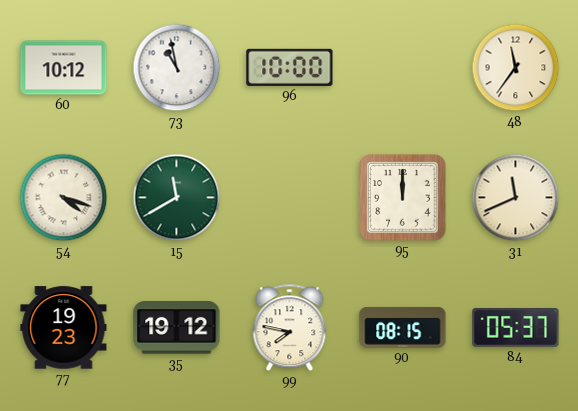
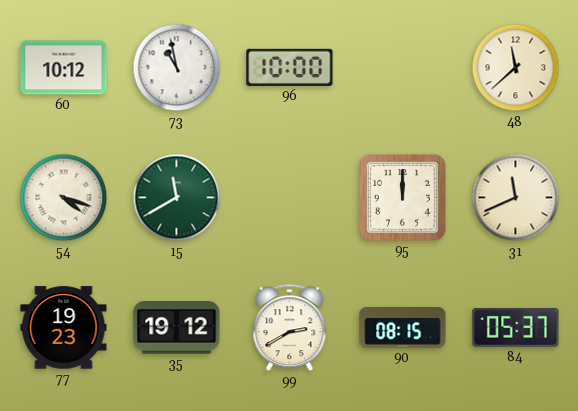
48: 11:36 -> 11:38 (516, 68)
99: 7:47 -> 2:40 (290, 328)
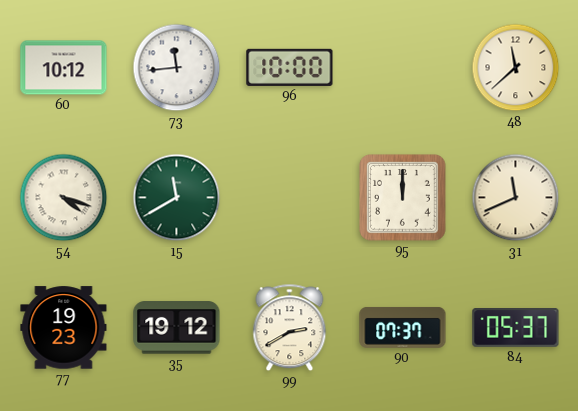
73: 10:58 -> 11:44 (177, 68)
90: 08:15 -> 07:37 (403, 327)
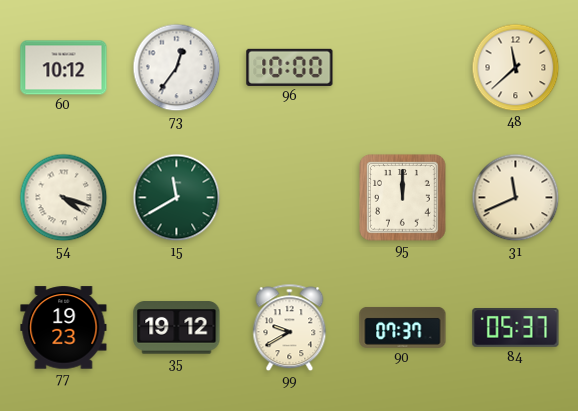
73: 11:44 -> 12:36 (177, 68)
99: 2:40 -> 9:40 (290, 328)
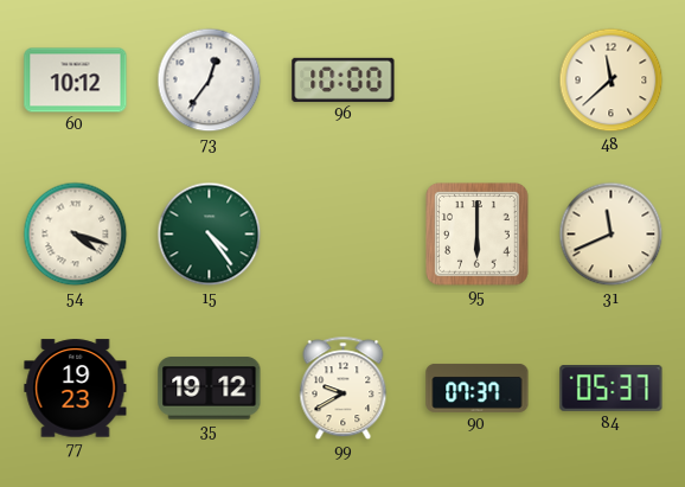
15: 11:40 -> 4:24 (210, 235)
95: 12:00 -> 6:00 (478, 235)
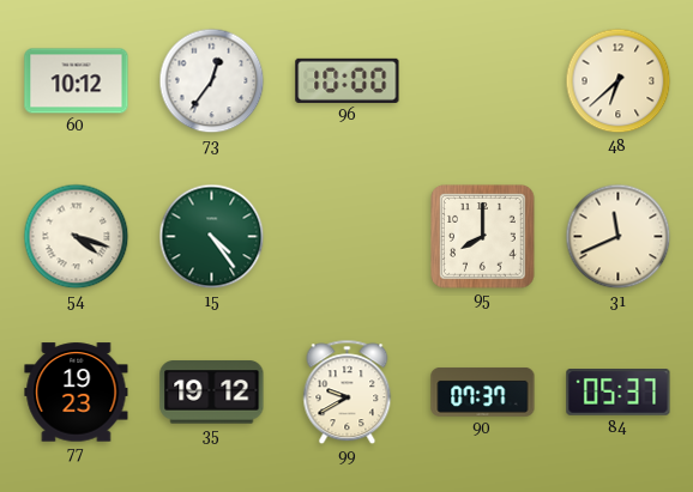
48: 11:38 -> 6:38 (619, 81)
95: 6:00 -> 8:00 (483, 237)
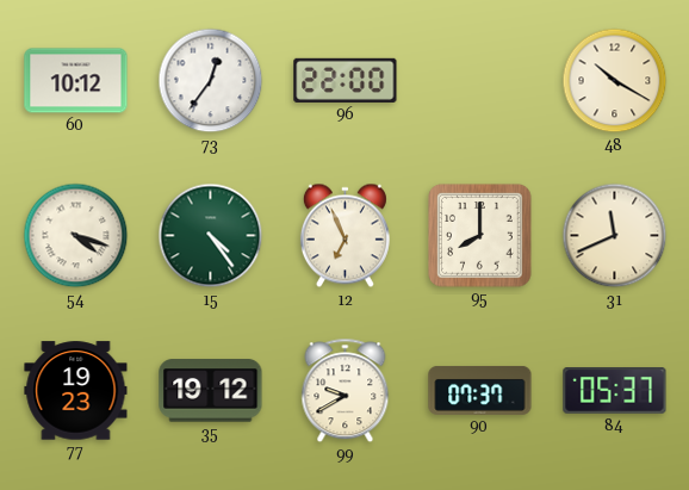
96: 10:00 -> 22:00 (346, 80)
48: 6:38 -> 10:20 (615, 81)
12: none -> 6:56 (344, 236)
